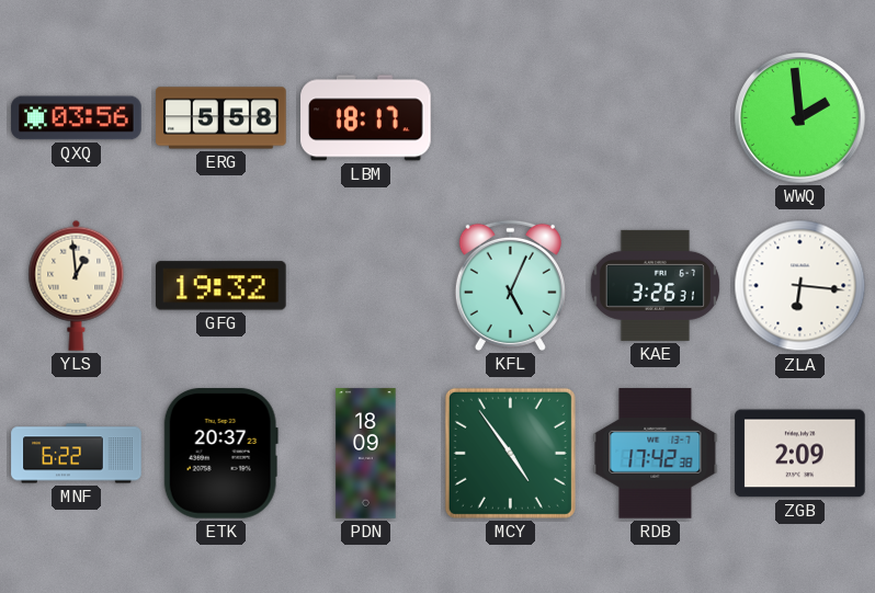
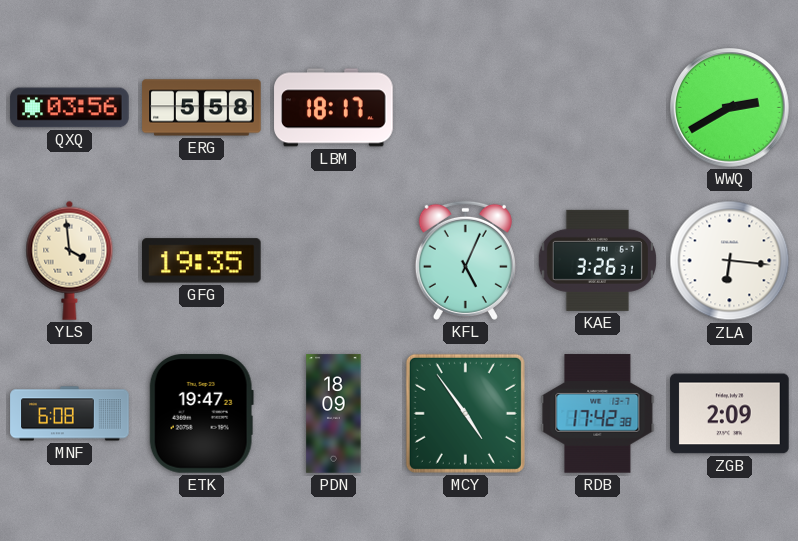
WWQ: 1:59 -> 2:40 (730, 108)
YLS: 12:59 -> 3:59 (70, 260)
GFG: 19:32 -> 19:35 (202, 261)
MNF: 6:22 -> 6:08 (70, 414)
ETK: 20:37 -> 19:47 (201, 414)
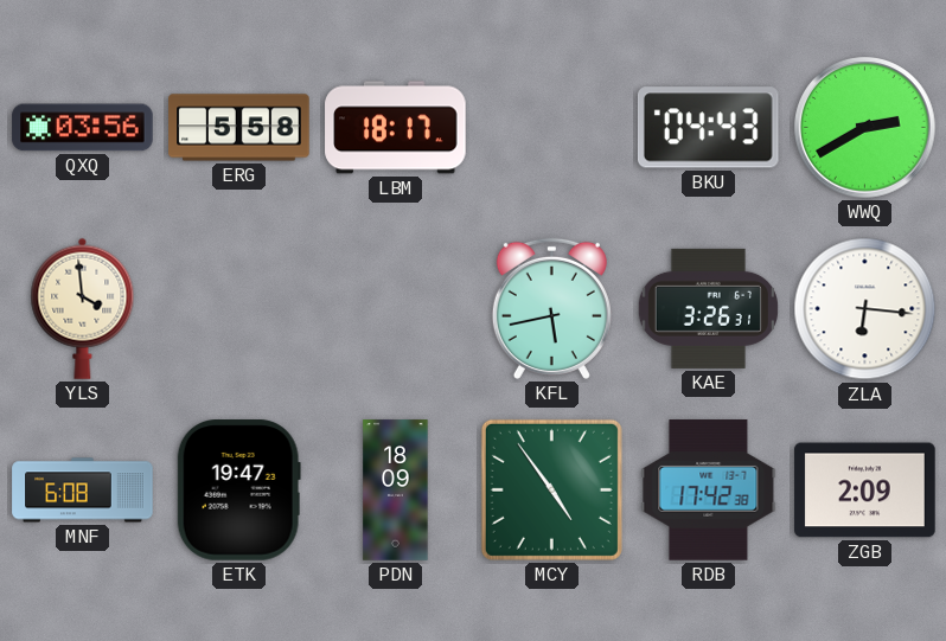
BKU: none -> 04:43 (708, 128)
GFG: 19:35 -> none (202, 261)
KFL: 5:04 -> 5:43 (551, 308)
